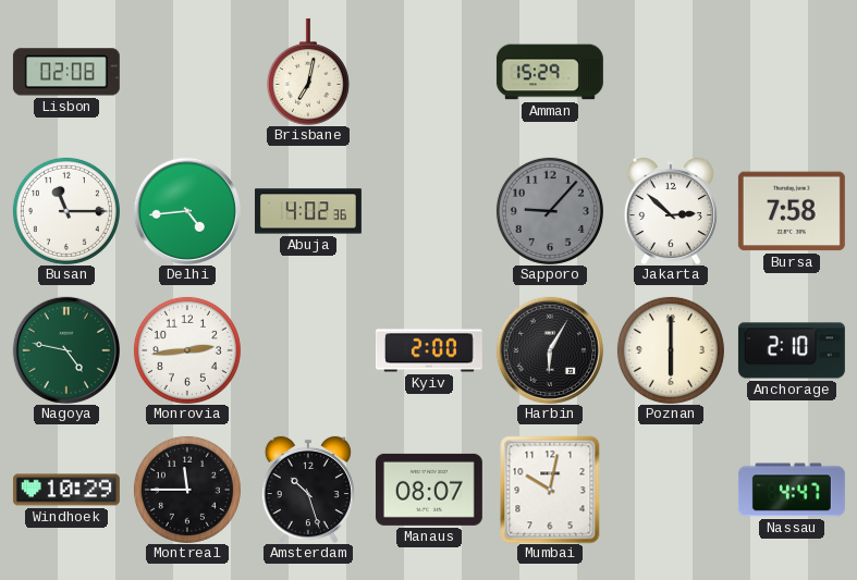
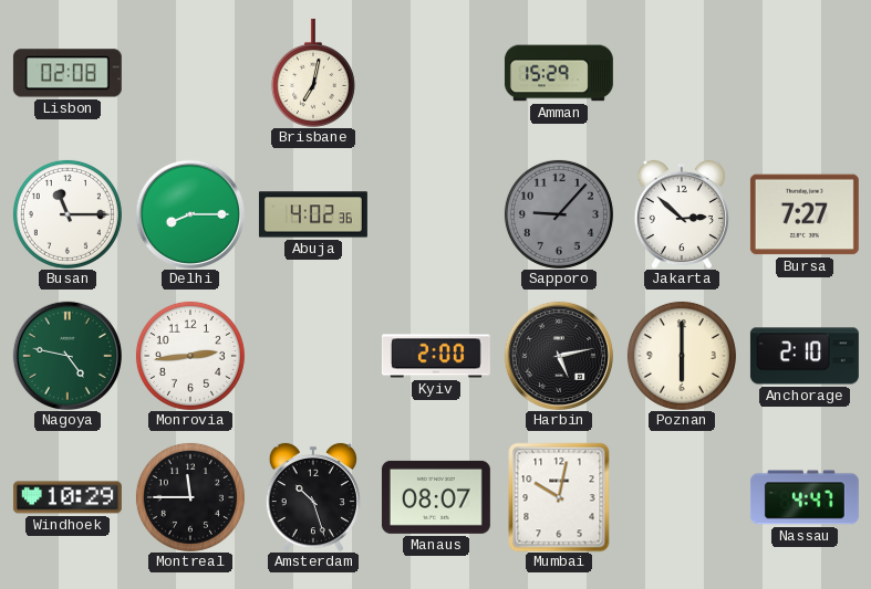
Delhi: 4:44 -> 8:15 (189, 213)
Bursa: 7:58 -> 7:27 (805, 214)
Harbin: 6:05 -> 5:13 (558, 355)
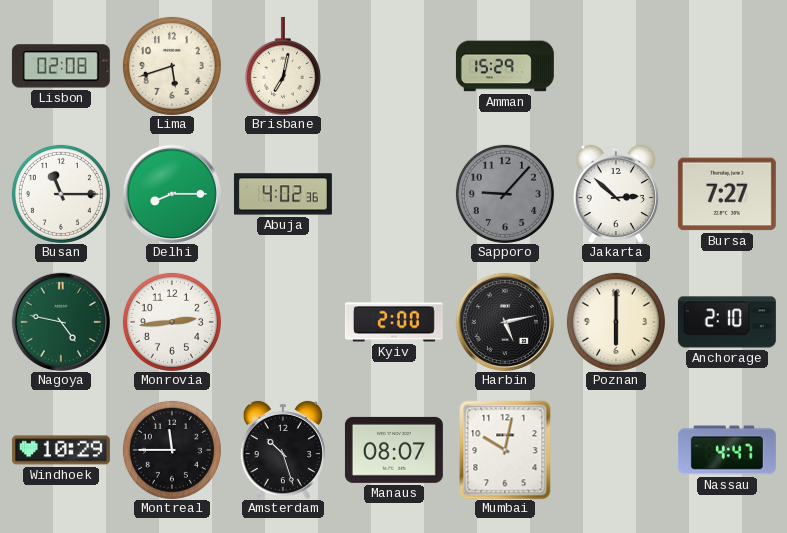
Lima: none -> 5:42 (172, 66)
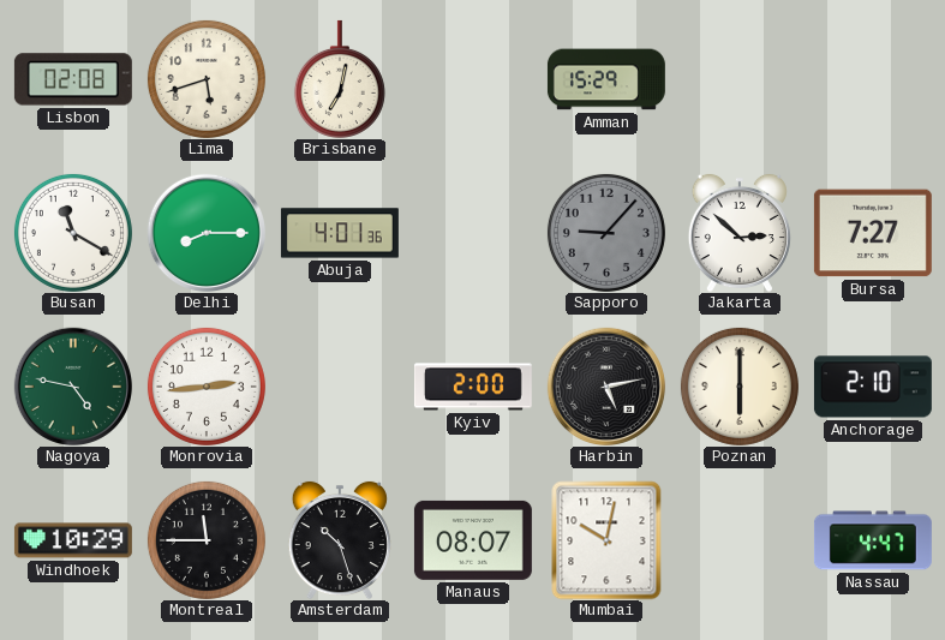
Busan: 11:15 -> 11:20 (73, 233)
Abuja: 4:02 -> 4:01 (340, 233)
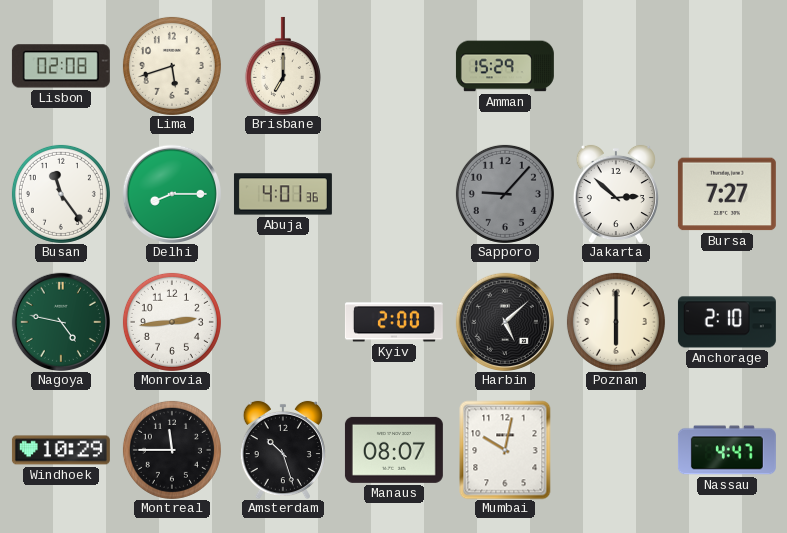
Brisbane: 7:02 -> 7:00 (283, 66)
Busan: 11:20 -> 11:24 (61, 194)
Harbin: 5:13 -> 5:08 (504, 321)
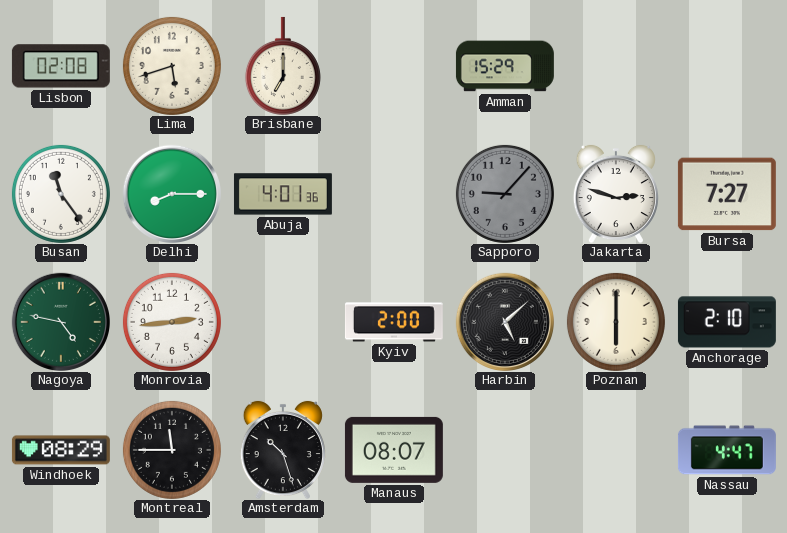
Jakarta: 2:52 -> 2:48 (616, 194)
Windhoek: 10:29 -> 08:29 (61, 450)
Mumbai: 10:02 -> none (505, 450)
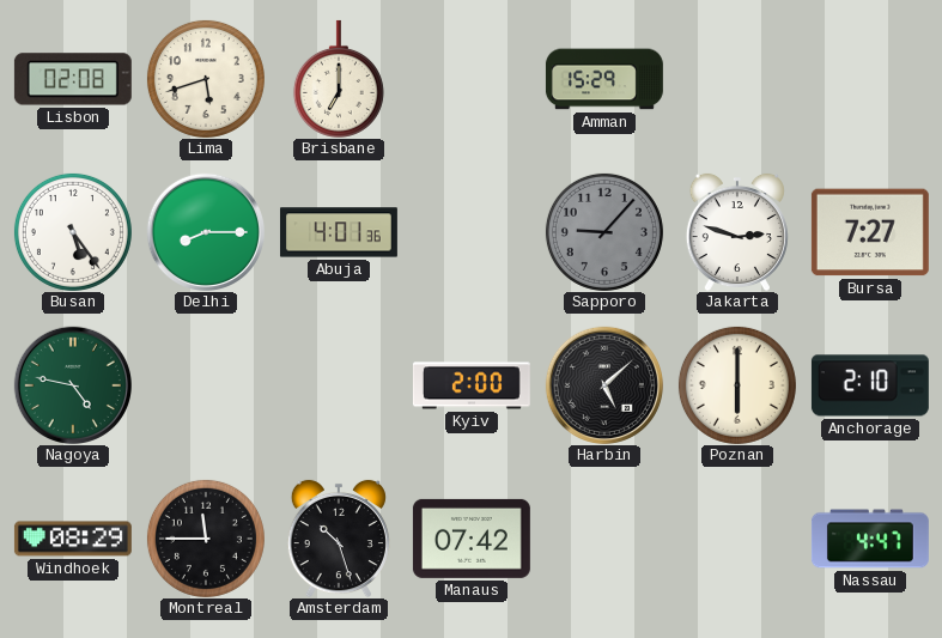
Busan: 11:24 -> 5:24 (73, 232)
Monrovia: 2:44 -> none (172, 322)
Manaus: 08:07 -> 07:42 (472, 539)
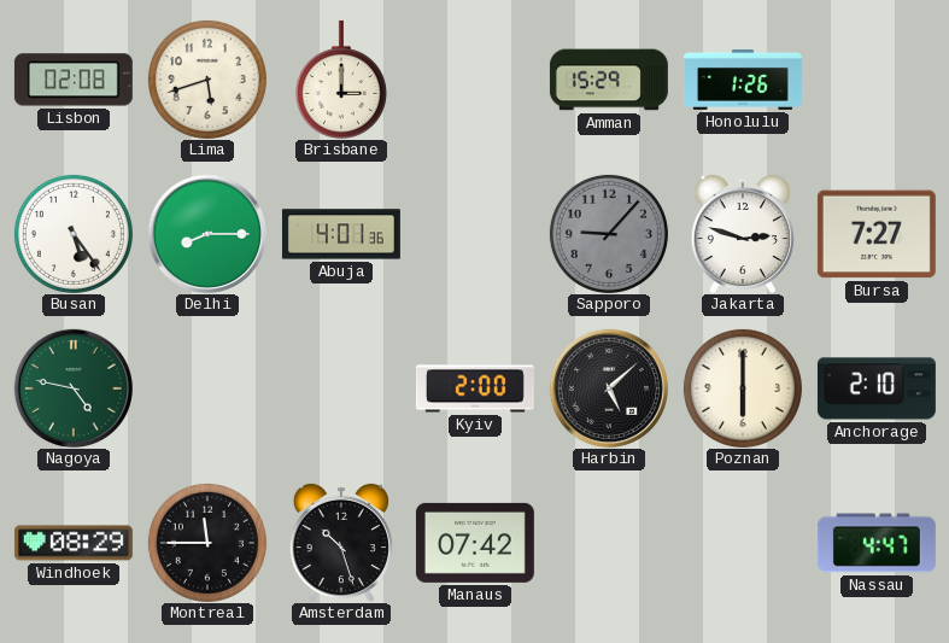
Brisbane: 7:00 -> 3:00 (341, 80)
Honolulu: none -> 1:26 (743, 80)
